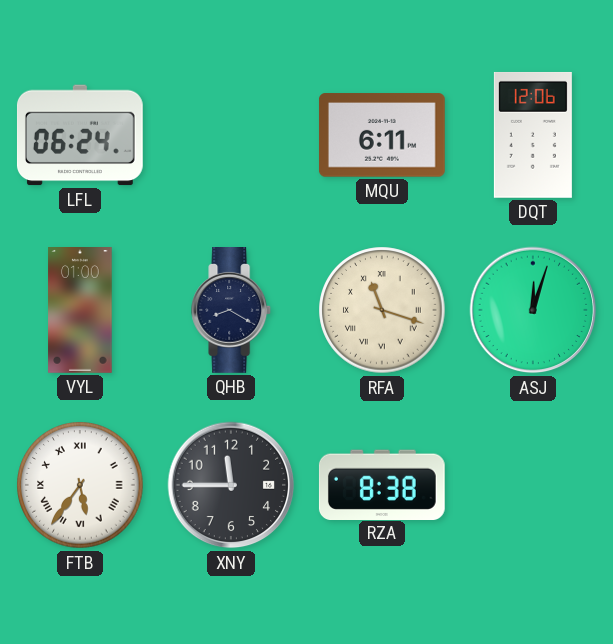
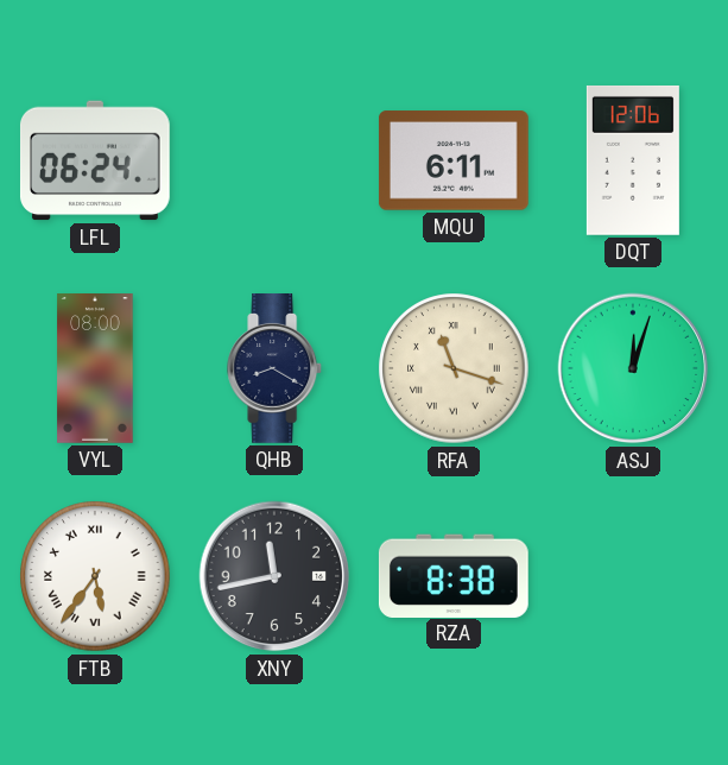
VYL: 01:00 -> 08:00 (95, 369)
XNY: 11:45 -> 11:43 (274, 576)
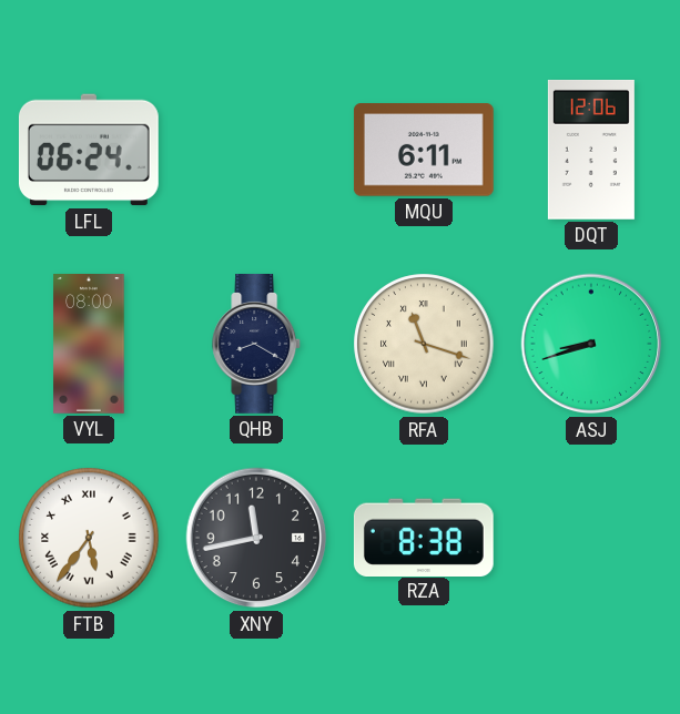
ASJ: 12:03 -> 8:42 (591, 344)
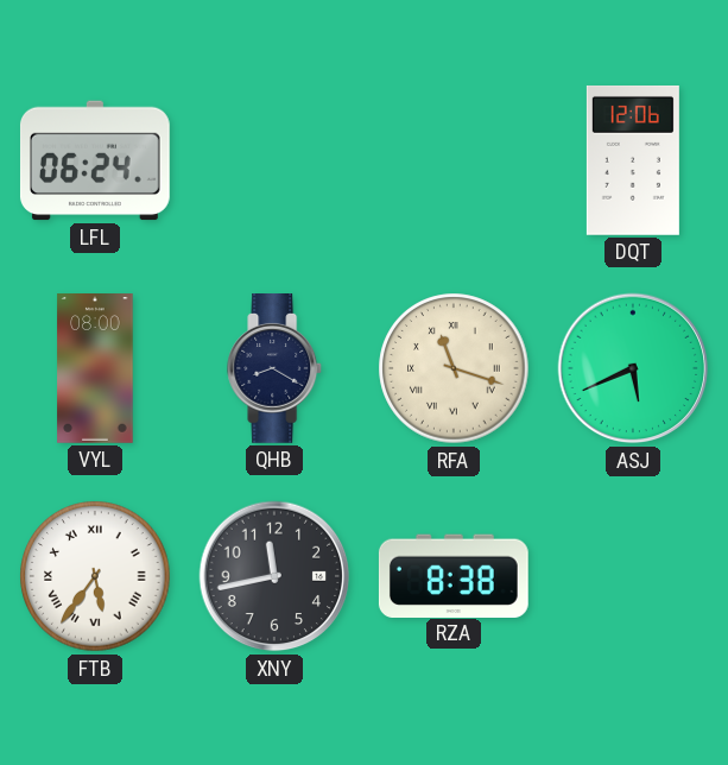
MQU: 6:11 -> none (424, 150)
ASJ: 8:42 -> 5:41 (633, 368)
